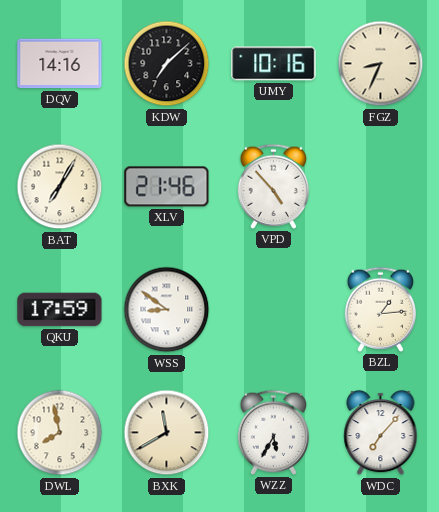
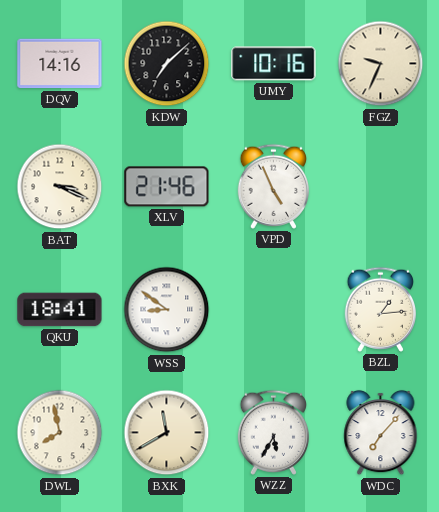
FGZ: 8:34 -> 9:34 (381, 64)
BAT: 7:05 -> 3:19 (60, 187)
VPD: 4:53 -> 4:56 (273, 186)
QKU: 17:59 -> 18:41 (60, 310)
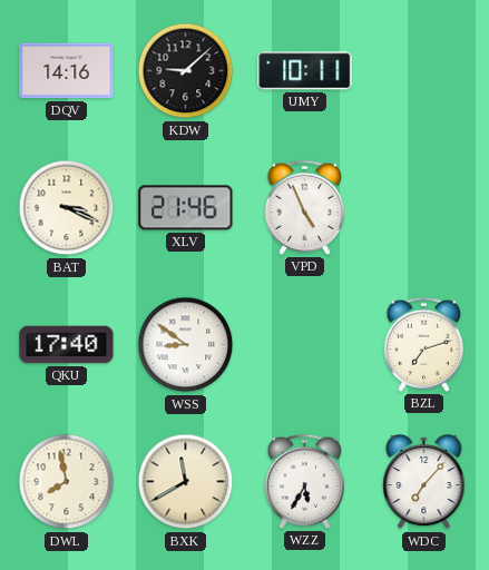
KDW: 7:08 -> 9:08 (186, 71)
UMY: 10:16 -> 10:11 (305, 71)
FGZ: 9:34 -> none (381, 64)
QKU: 18:41 -> 17:40 (67, 345)
BZL: 1:14 -> 7:12 (423, 344)
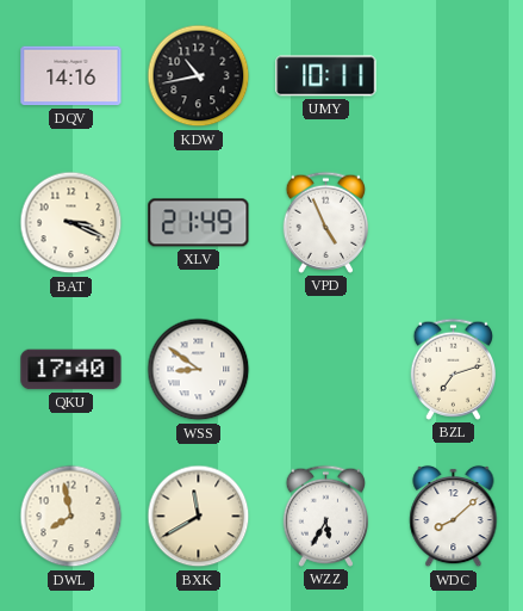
KDW: 9:08 -> 10:43 (199, 76)
XLV: 21:46 -> 21:49 (199, 223)
WDC: 7:07 -> 8:08 (454, 517)
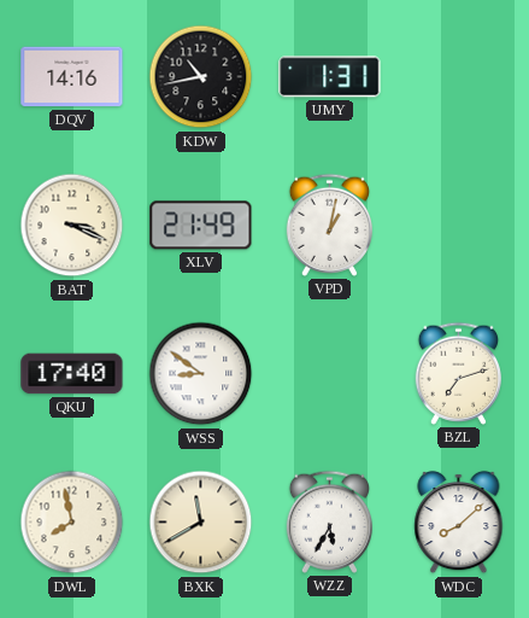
UMY: 10:11 -> 1:31 (330, 77)
VPD: 4:56 -> 1:02 (329, 225)
